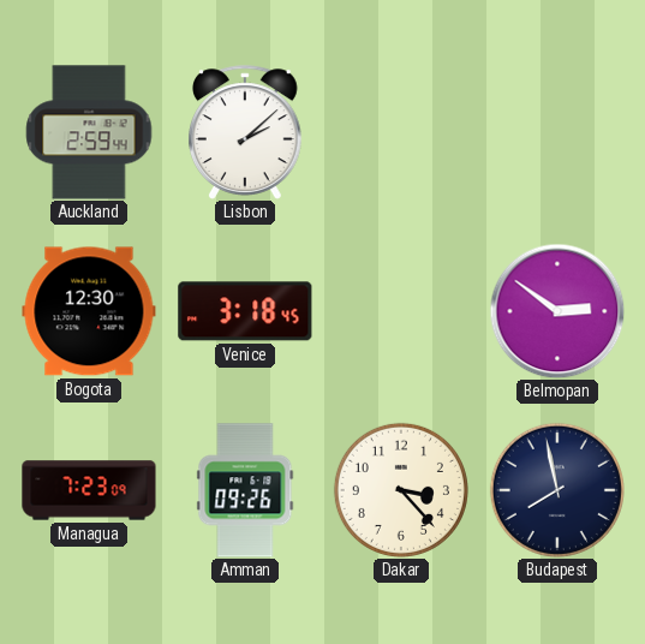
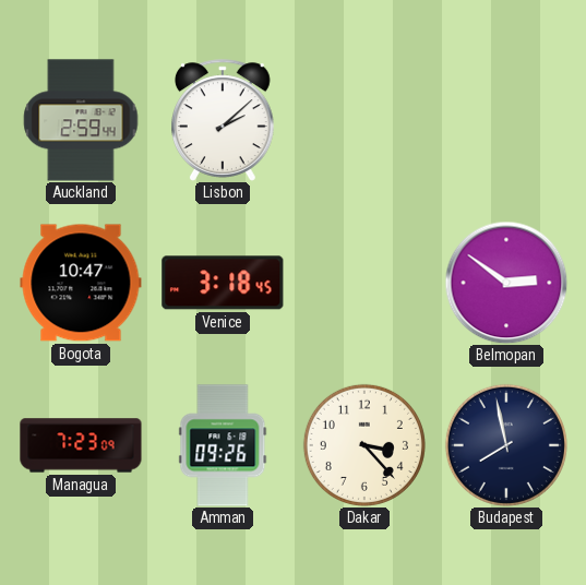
Bogota: 12:30 -> 10:47 (81, 283)
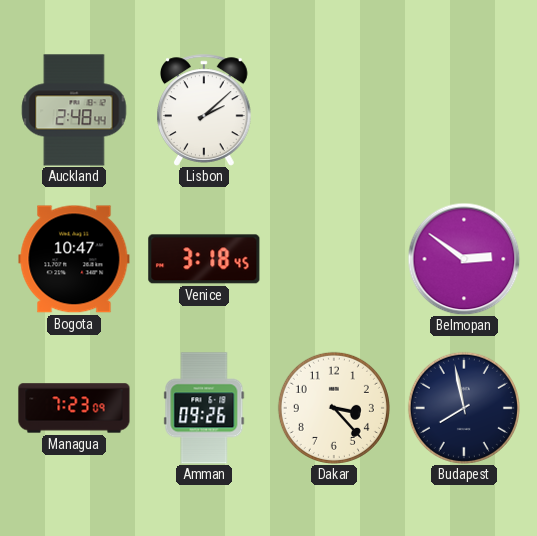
Auckland: 2:59 -> 2:48 (74, 110)
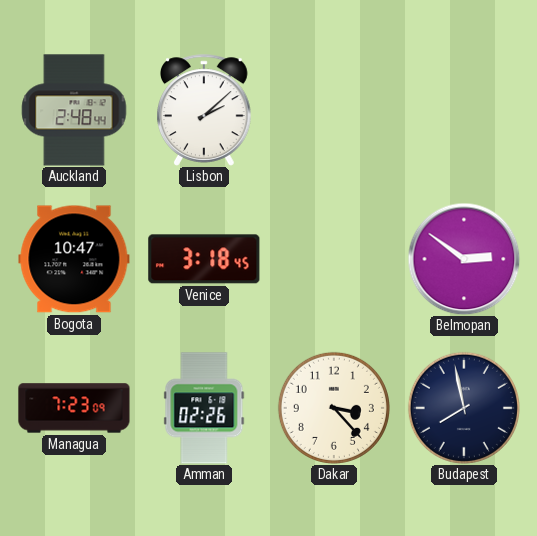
Amman: 09:26 -> 02:26 (204, 408)
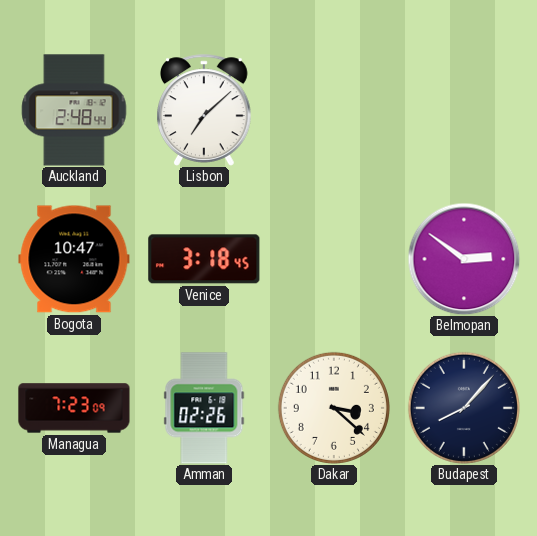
Lisbon: 2:08 -> 7:08 (205, 110)
Dakar: 3:23 -> 3:22 (334, 408)
Budapest: 7:58 -> 8:07 (464, 408)
